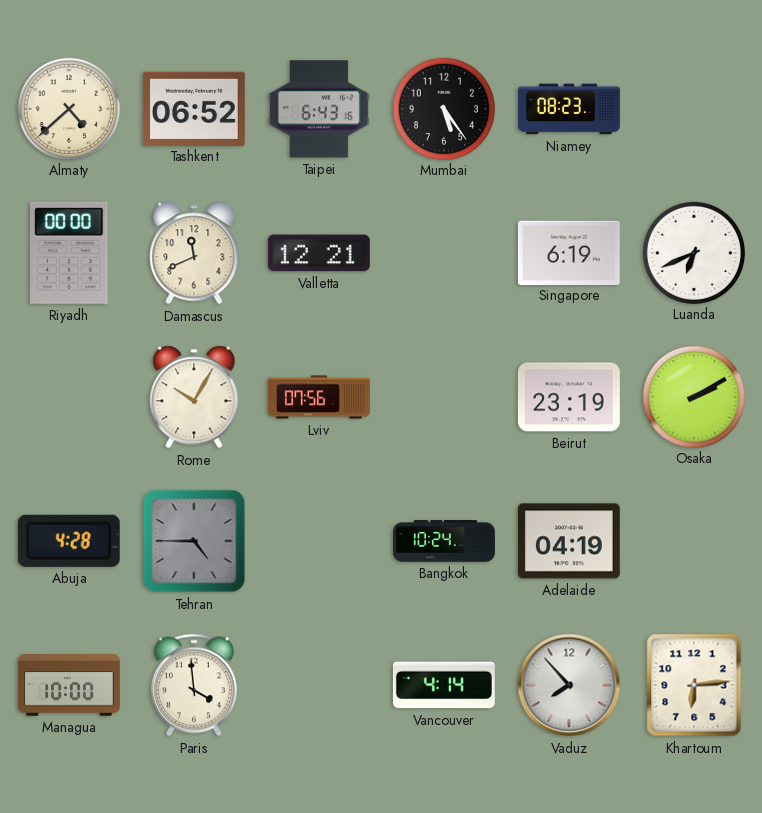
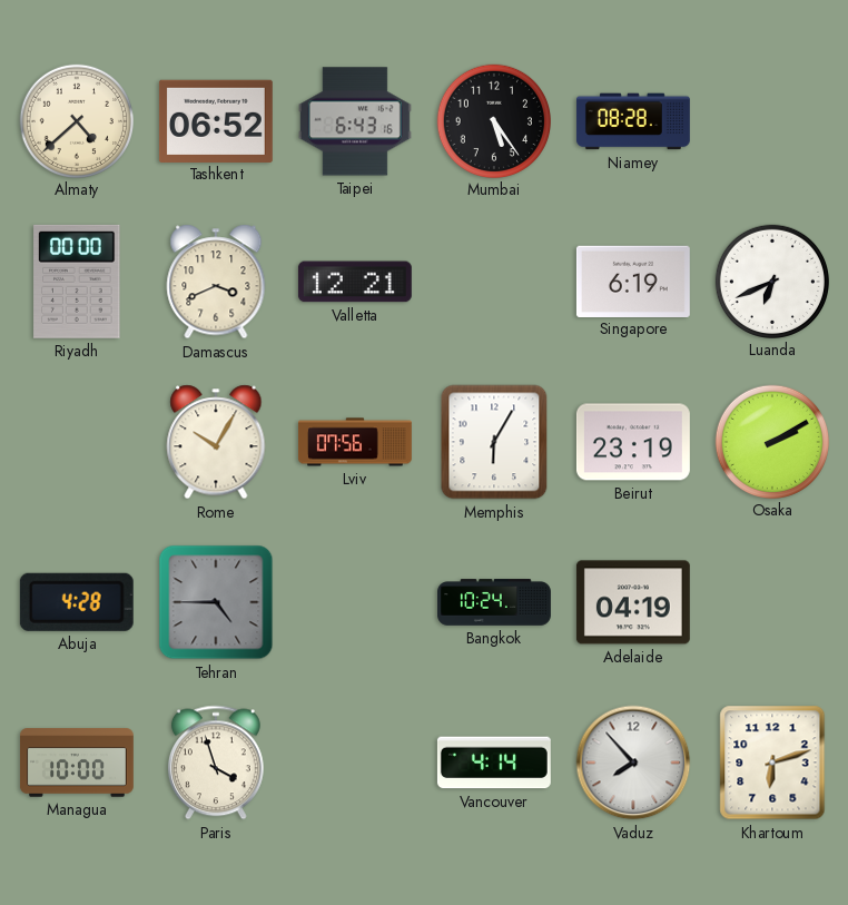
Niamey: 08:23 -> 08:28 (633, 121)
Damascus: 11:41 -> 3:41 (216, 282)
Memphis: none -> 6:05 (494, 442)
Paris: 3:59 -> 3:57 (216, 763)
Khartoum: 6:14 -> 6:12 (772, 763)
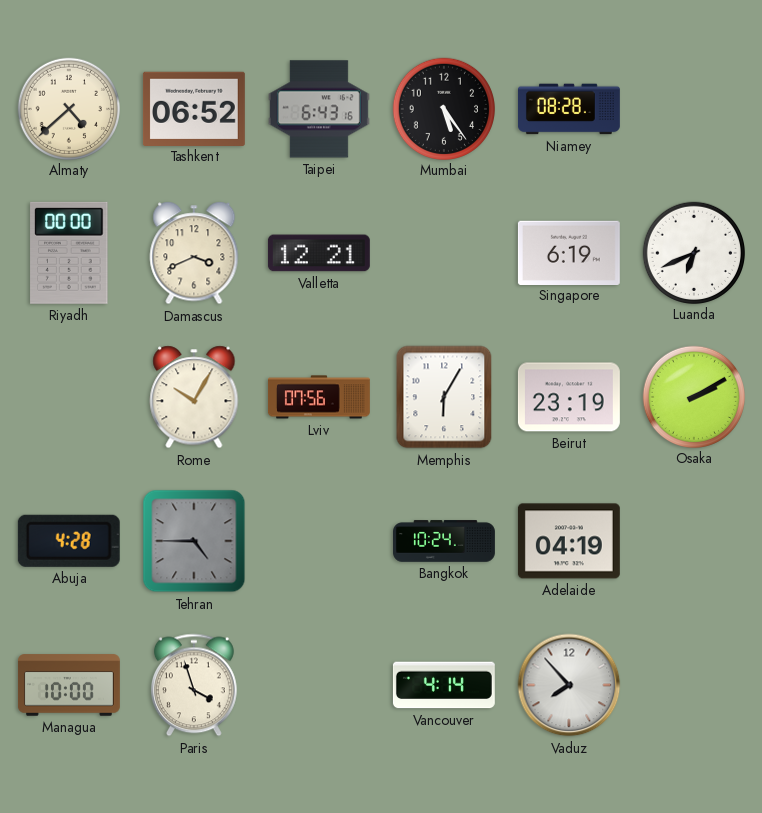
Khartoum: 6:12 -> none (772, 763)
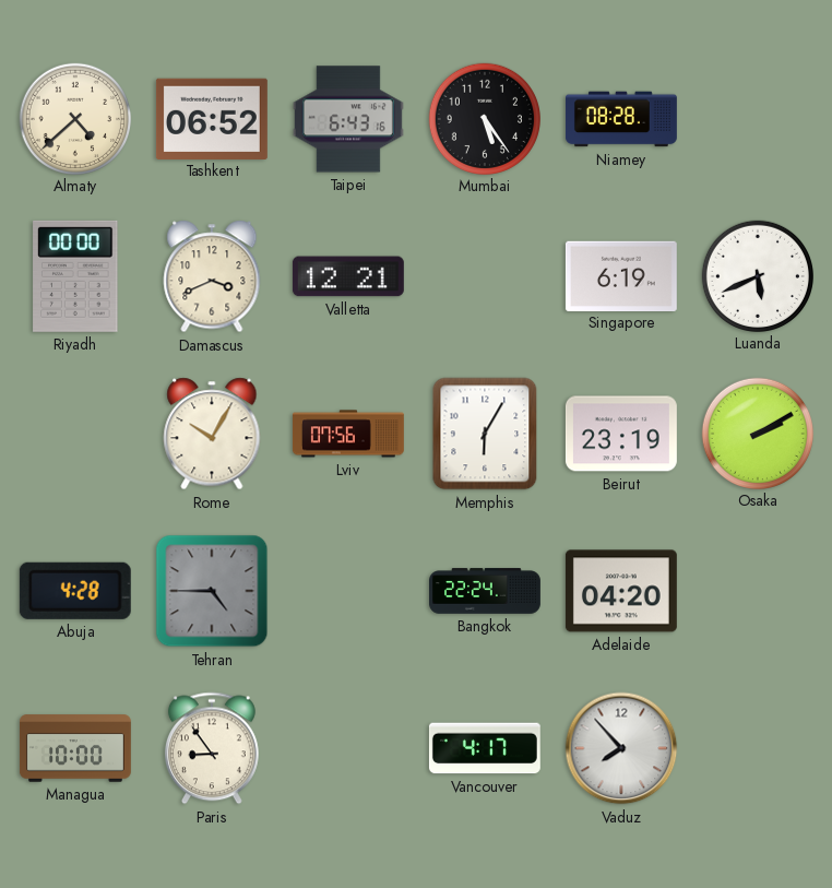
Luanda: 6:41 -> 5:41 (757, 275)
Bangkok: 10:24 -> 22:24 (486, 591)
Adelaide: 04:19 -> 04:20 (621, 591)
Paris: 3:57 -> 8:54 (212, 748)
Vancouver: 4:14 -> 4:17 (485, 748)
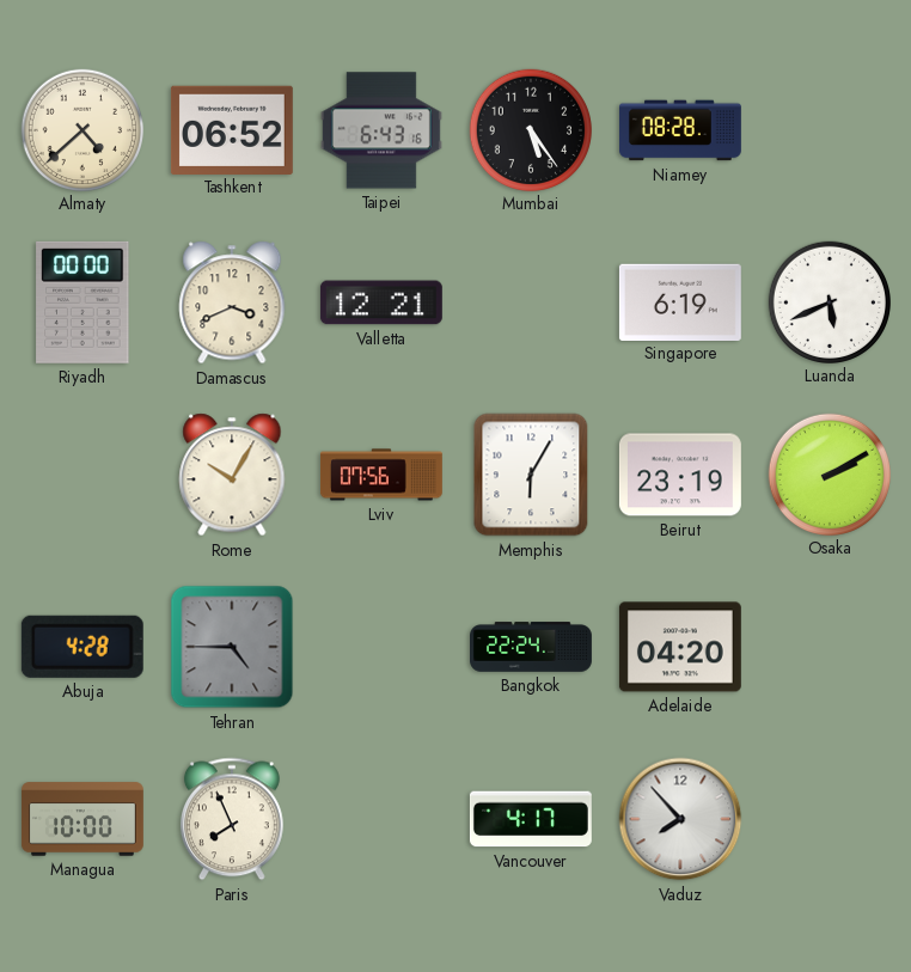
Paris: 8:54 -> 7:56 (232, 819)
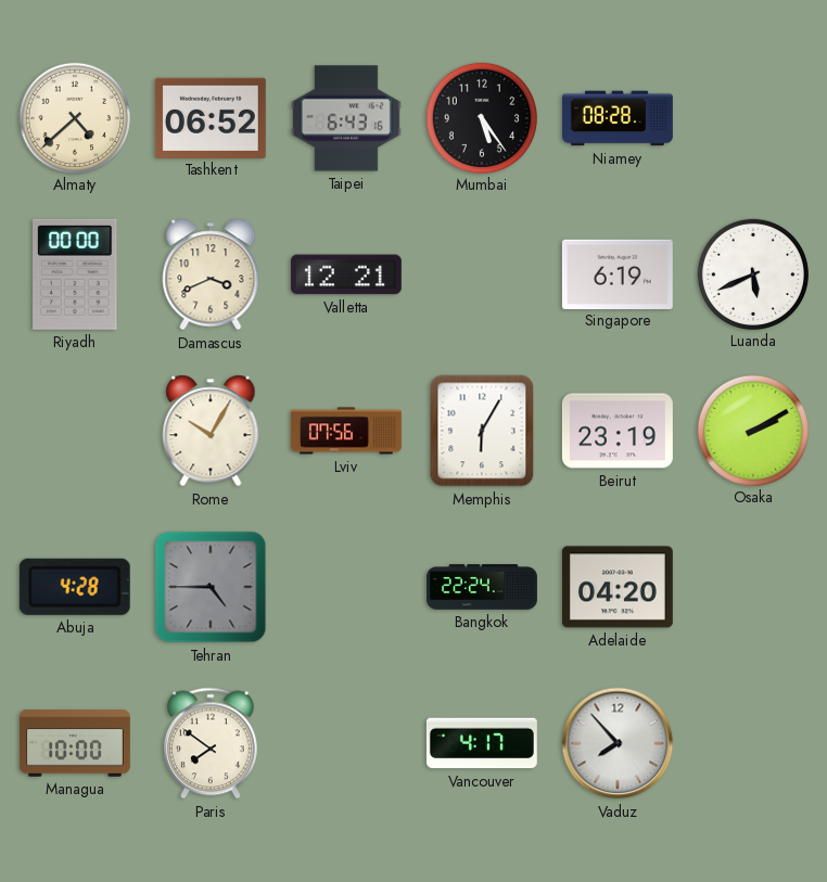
Paris: 7:56 -> 7:51 (211, 743)
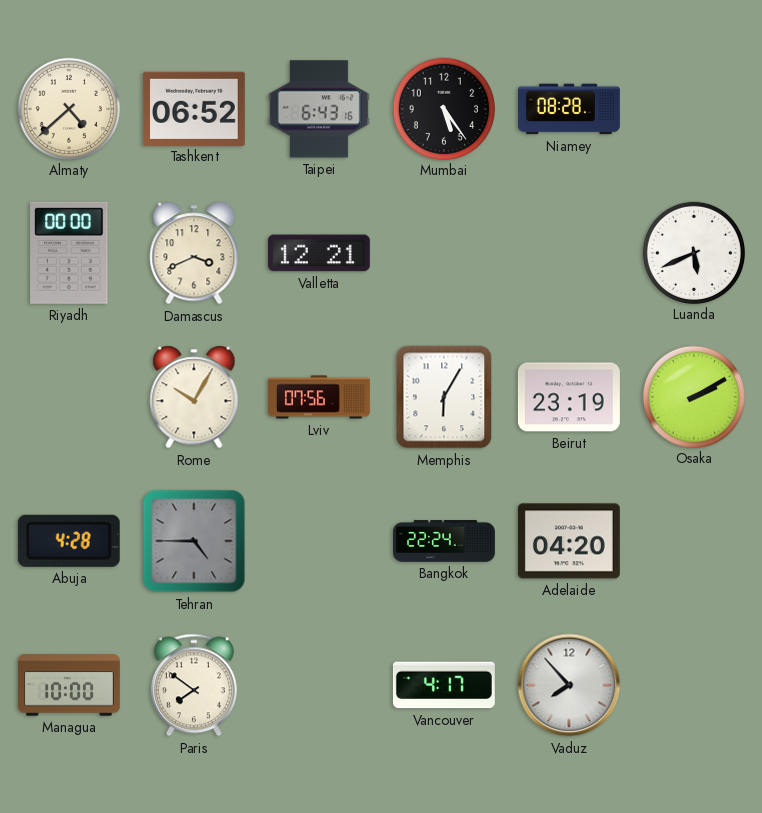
Singapore: 6:19 -> none (618, 273)
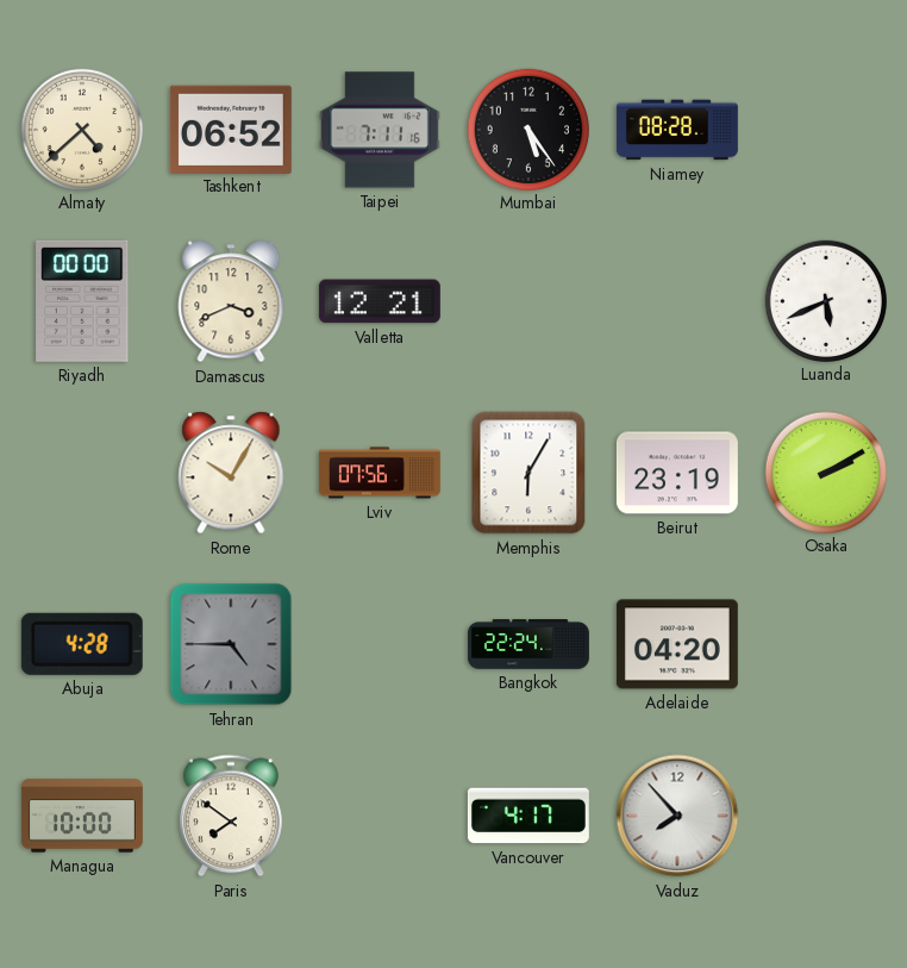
Taipei: 6:43 -> 7:11 (380, 130)
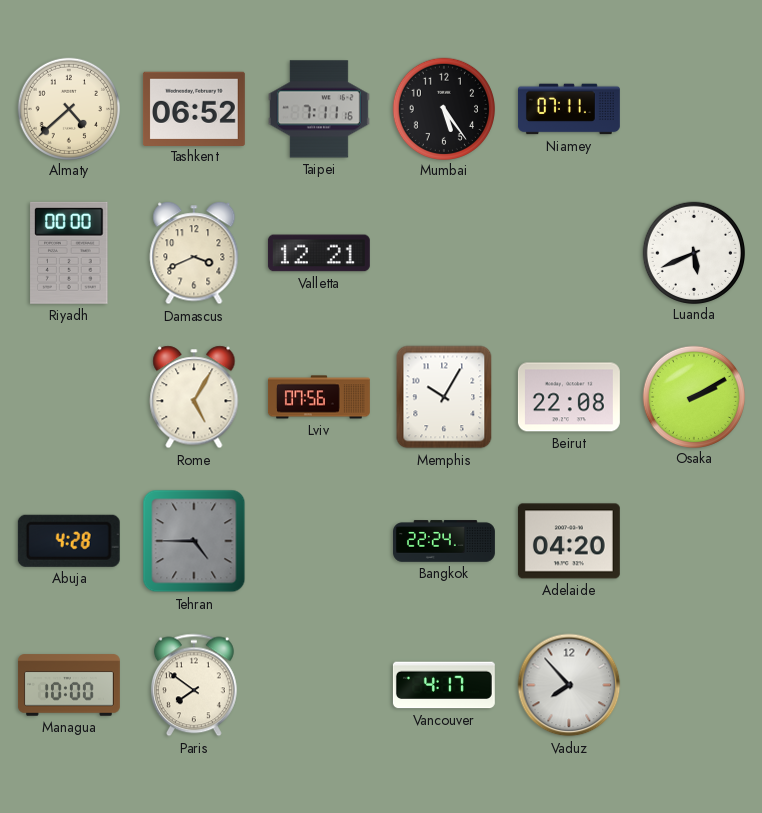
Niamey: 08:28 -> 07:11 (569, 109)
Rome: 10:05 -> 5:05 (194, 397)
Memphis: 6:05 -> 10:05 (444, 397)
Beirut: 23:19 -> 22:08 (569, 397)
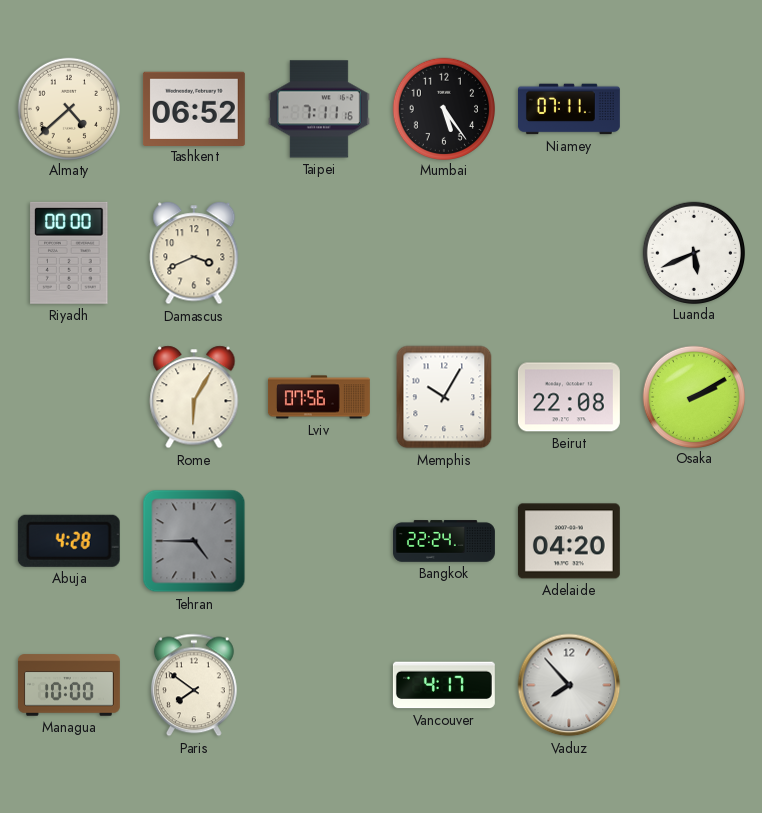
Valletta: 12:21 -> none (319, 253)
Rome: 5:05 -> 6:05 (194, 397)
